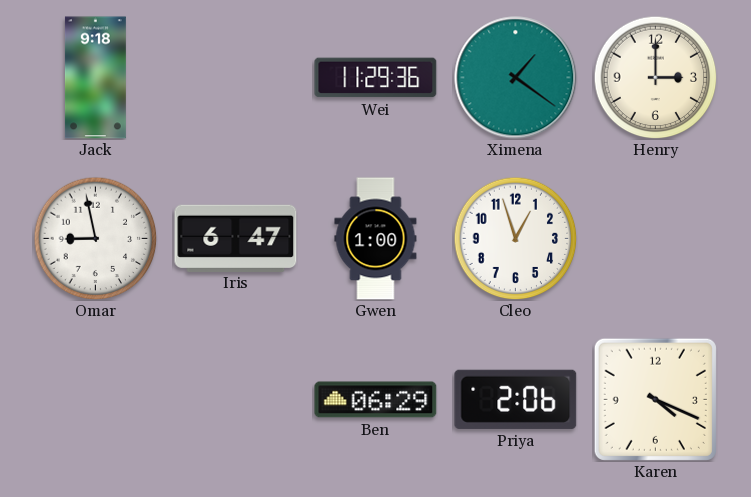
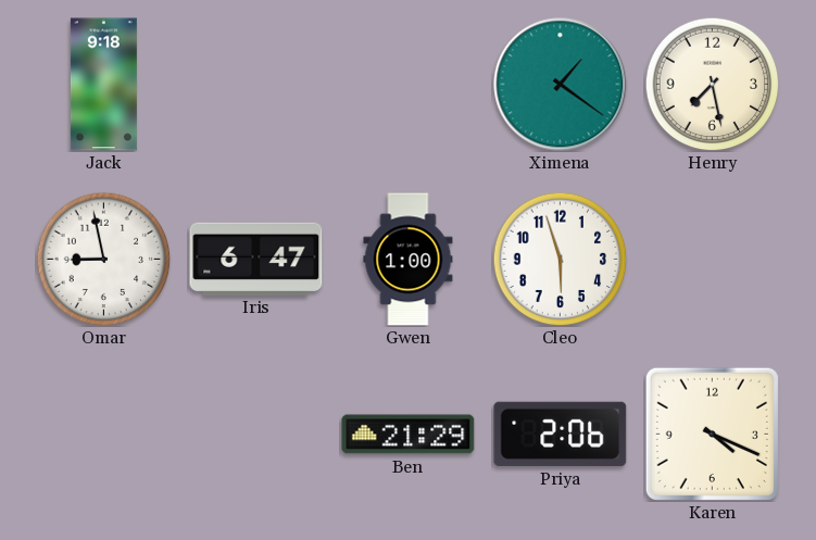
Wei: 11:29 -> none (376, 78)
Henry: 3:00 -> 7:28 (712, 84)
Cleo: 12:57 -> 5:57 (560, 259)
Ben: 06:29 -> 21:29 (409, 435)
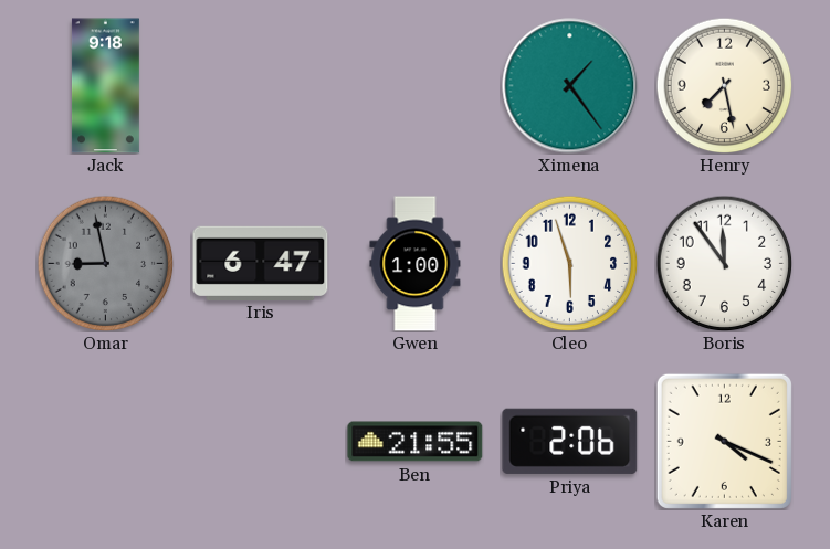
Ximena: 1:21 -> 1:24 (570, 86)
Omar dial: white -> grey (105, 263)
Boris: none -> 11:54 (724, 263)
Ben: 21:29 -> 21:55 (416, 442)
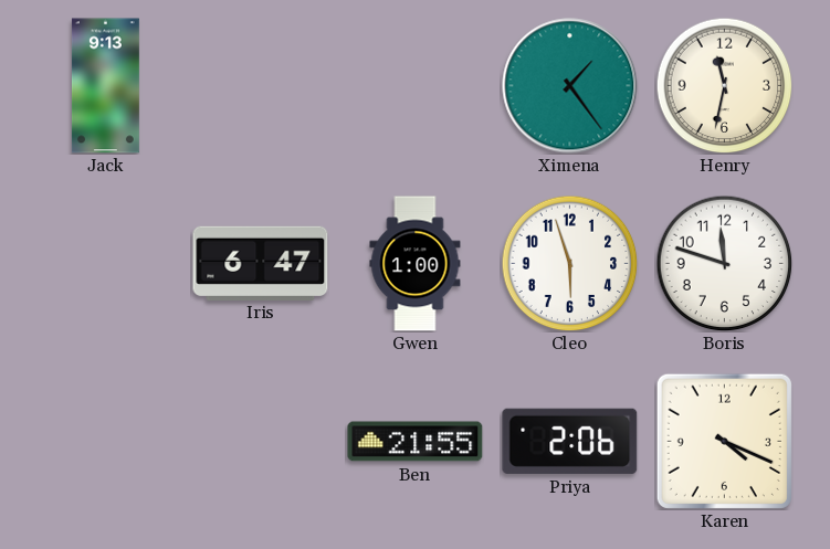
Jack: 9:18 -> 9:13 (105, 86)
Henry: 7:28 -> 11:32 (724, 85)
Omar: 8:58 -> none (105, 263)
Boris: 11:54 -> 11:48 (724, 263)
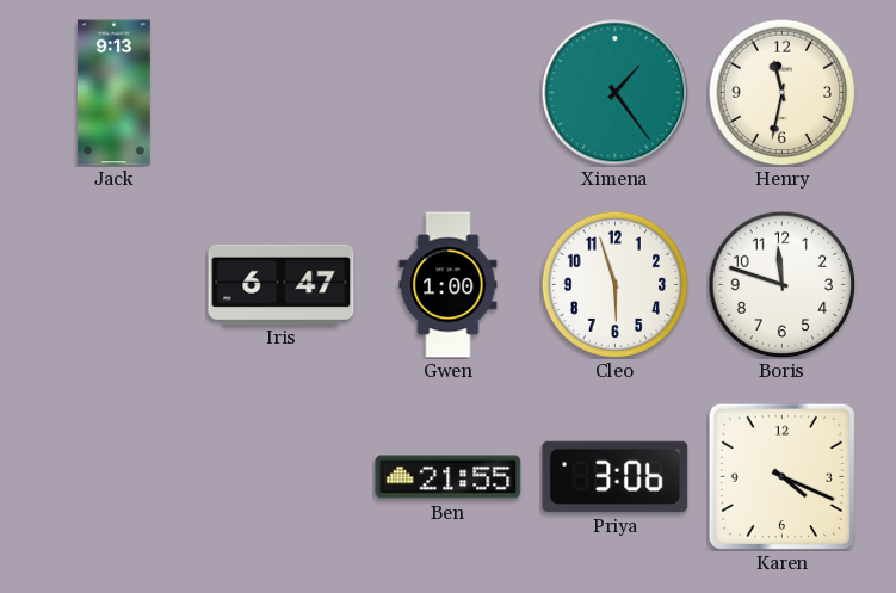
Priya: 2:06 -> 3:06 (616, 476)
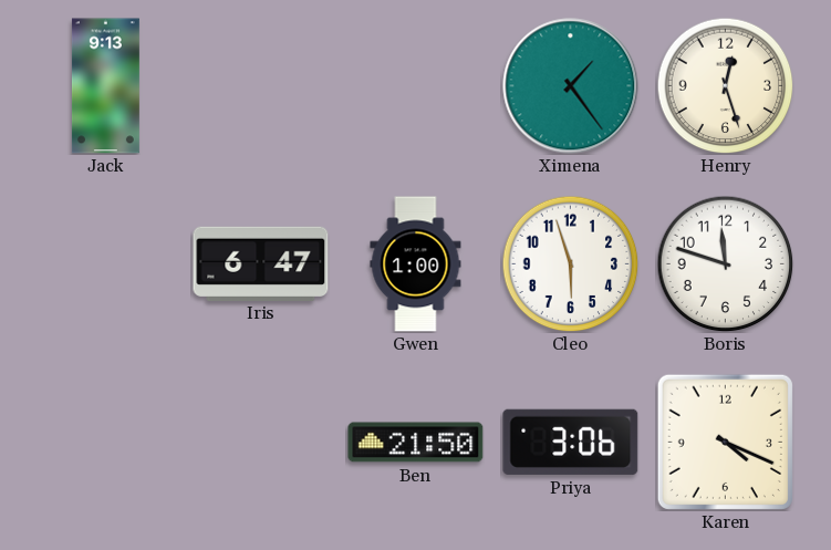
Henry: 11:32 -> 12:27 (725, 85)
Ben: 21:55 -> 21:50 (416, 443)
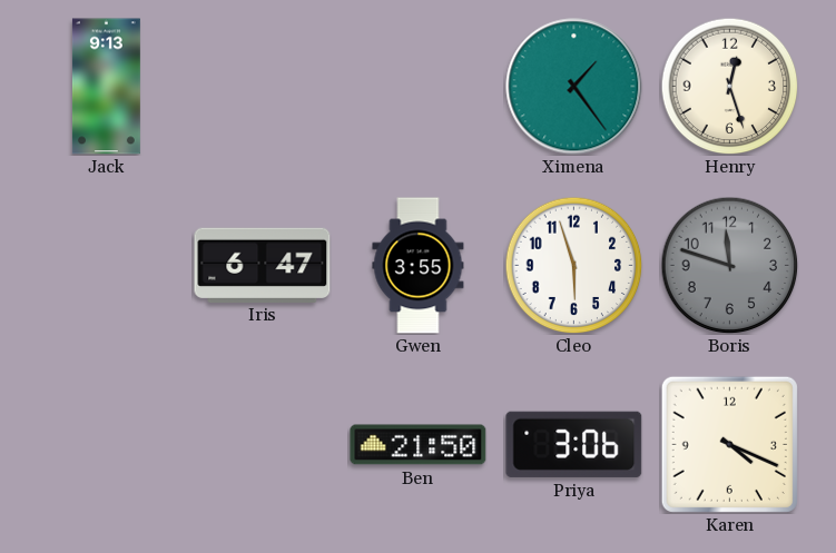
Gwen: 1:00 -> 3:55 (419, 266)
Boris dial: white -> grey (729, 265)
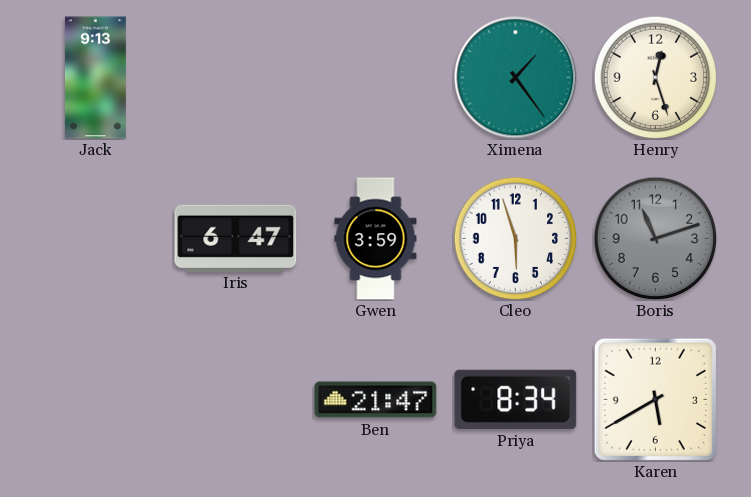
Gwen: 3:55 -> 3:59 (376, 239)
Boris: 11:48 -> 11:12 (655, 238)
Ben: 21:50 -> 21:47 (376, 400)
Priya: 3:06 -> 8:34 (516, 399)
Karen: 4:19 -> 5:40 (655, 399)
